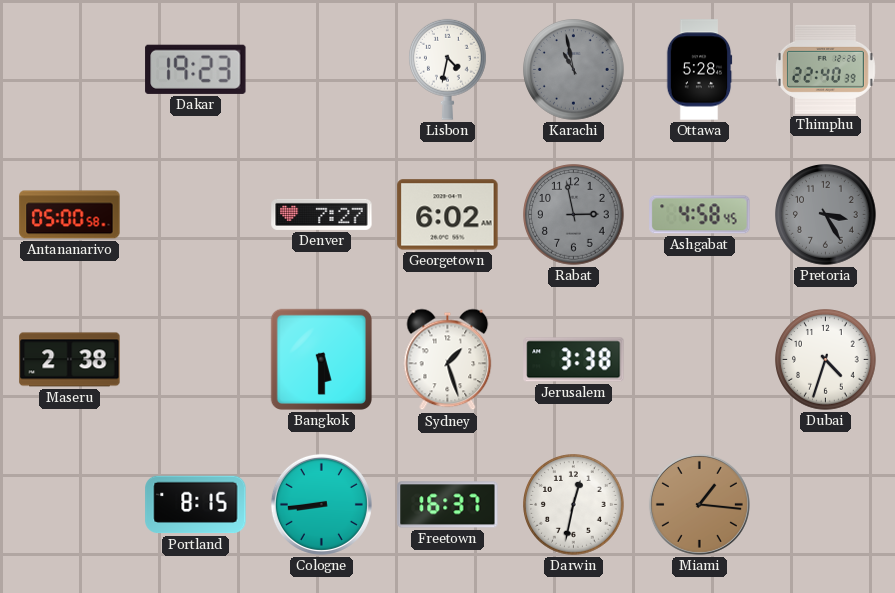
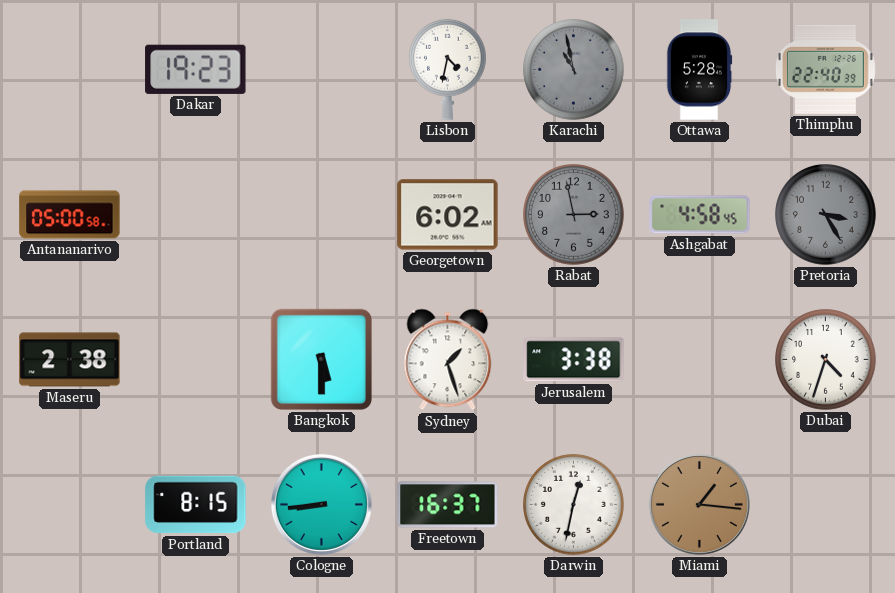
Denver: 7:27 -> none (322, 214)
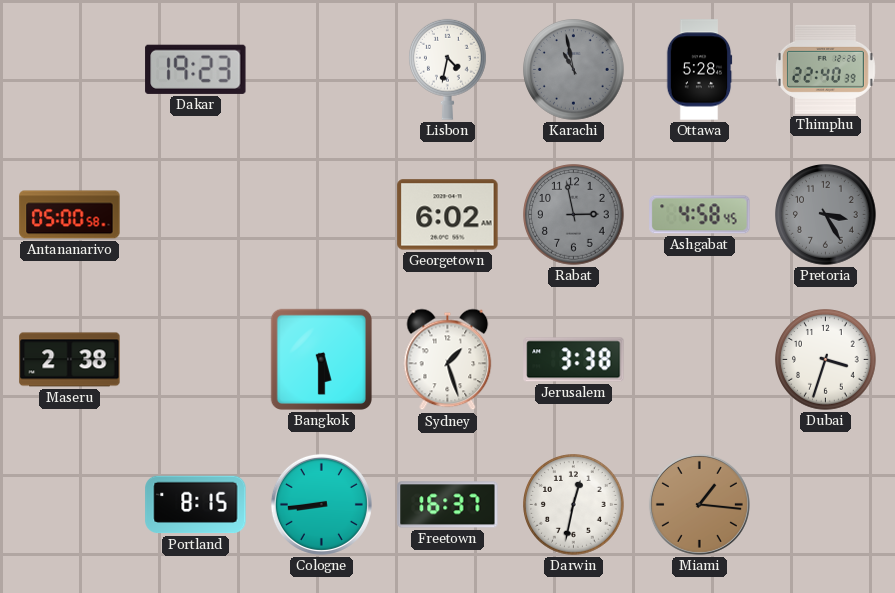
Dubai: 4:33 -> 3:33 (826, 360)
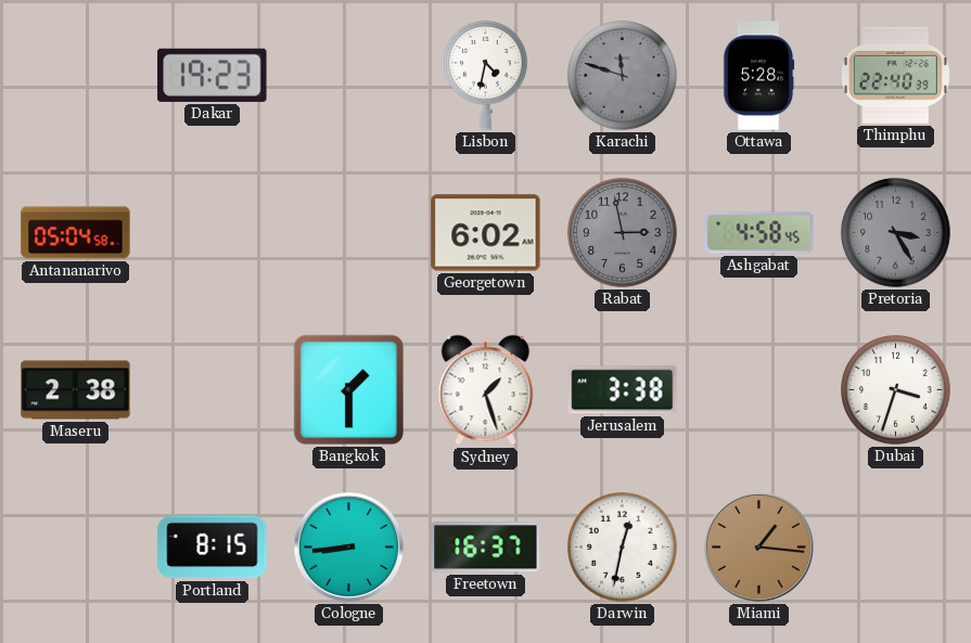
Karachi: 10:58 -> 11:48 (623, 76)
Antananarivo: 05:00 -> 05:04 (76, 233)
Bangkok: 5:30 -> 1:30 (348, 389)
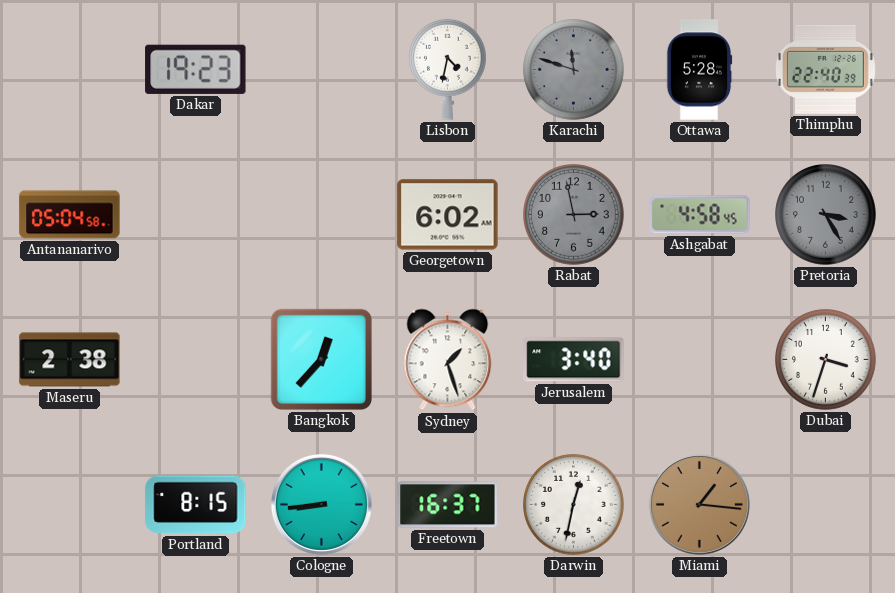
Bangkok: 1:30 -> 12:37 (321, 359)
Jerusalem: 3:38 -> 3:40 (574, 360)
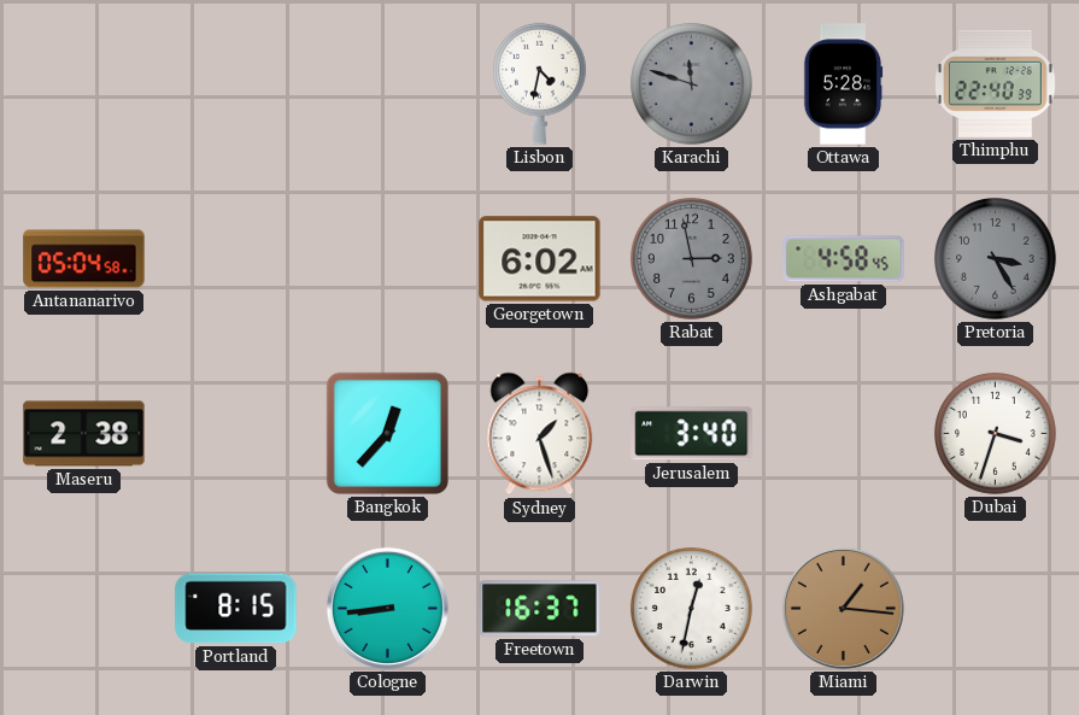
Dakar: 19:23 -> none (196, 69)
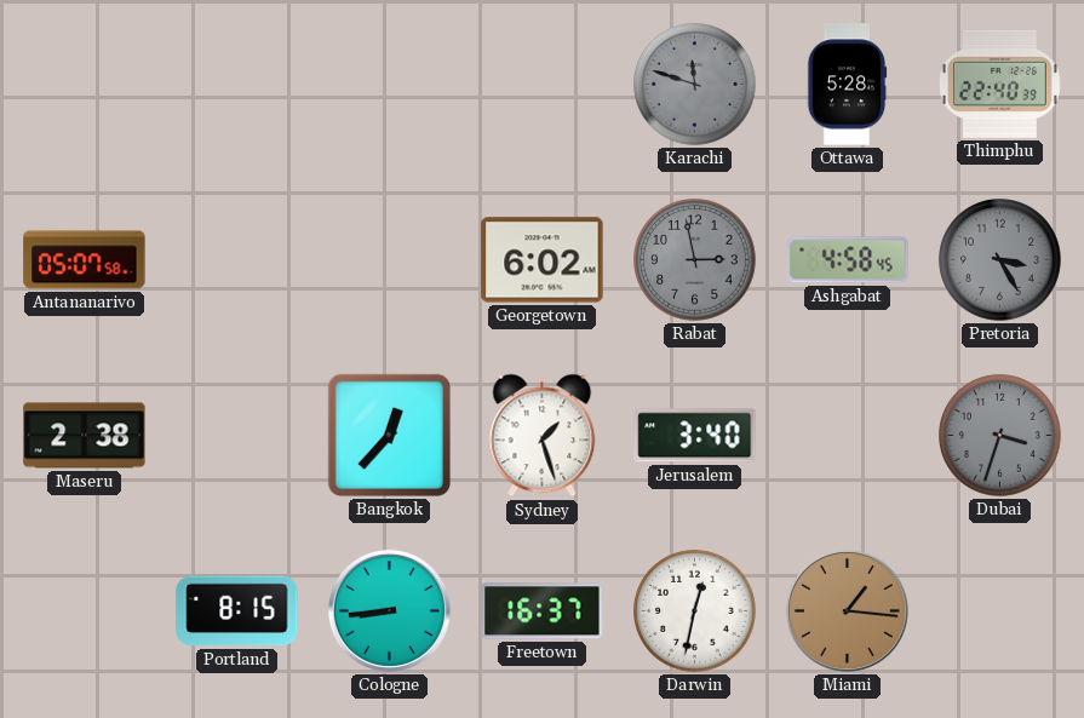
Lisbon: 4:32 -> none (540, 83)
Antananarivo: 05:04 -> 05:07 (85, 260)
Dubai dial: white -> grey (1000, 436)
